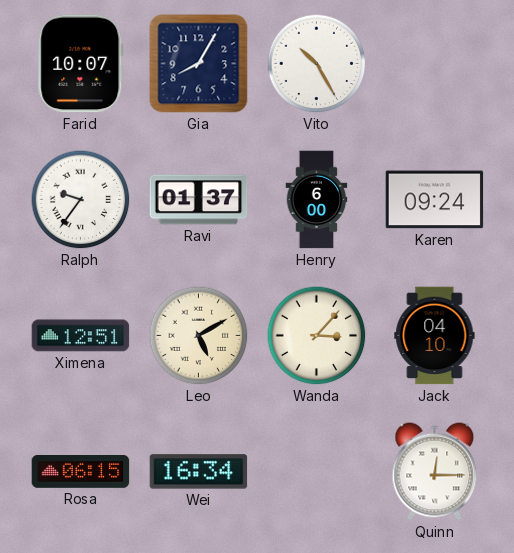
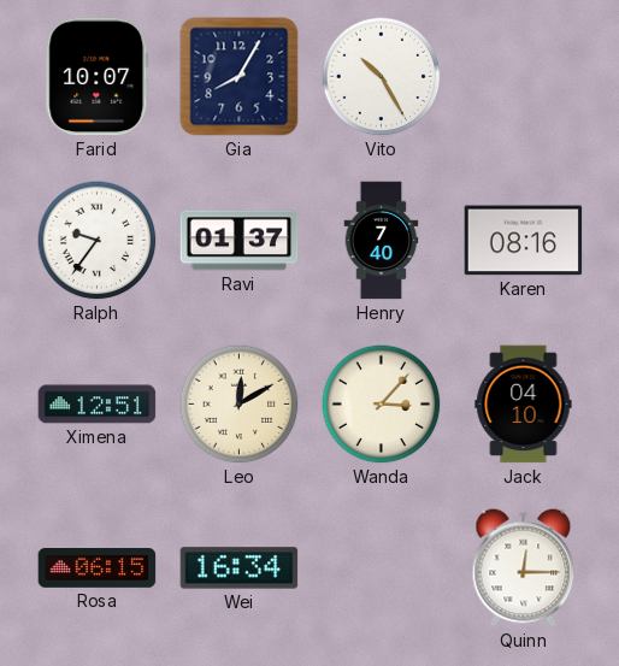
Henry: 6:00 -> 7:40 (382, 241)
Karen: 09:24 -> 08:16 (524, 241)
Leo: 5:10 -> 12:10 (240, 405)
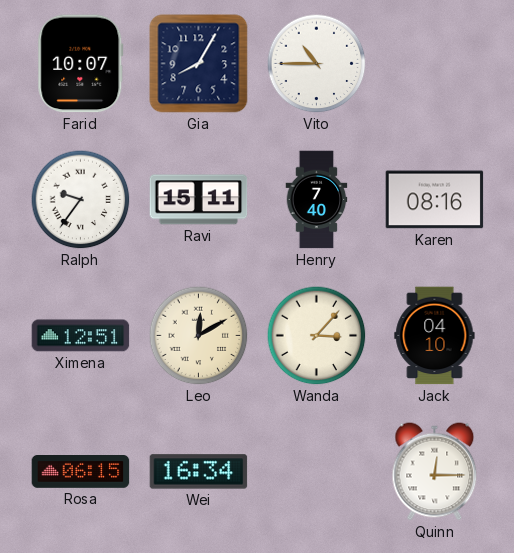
Vito: 10:25 -> 10:45 (317, 64)
Ravi: 01:37 -> 15:11 (199, 200)
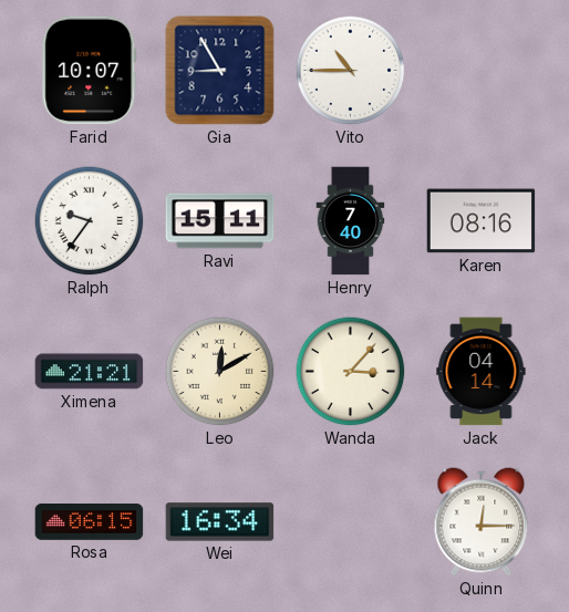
Gia: 8:05 -> 8:55 (220, 71)
Ximena: 12:51 -> 21:21 (90, 372)
Jack: 04:10 -> 04:14 (482, 372)
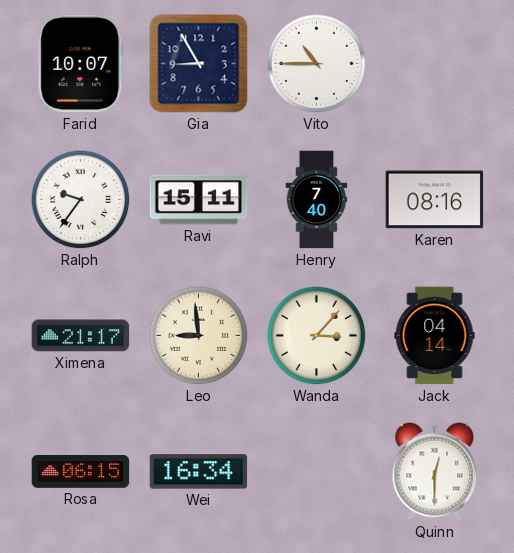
Ximena: 21:21 -> 21:17 (81, 336)
Leo: 12:10 -> 8:59 (199, 336)
Quinn: 12:15 -> 12:30 (435, 472)
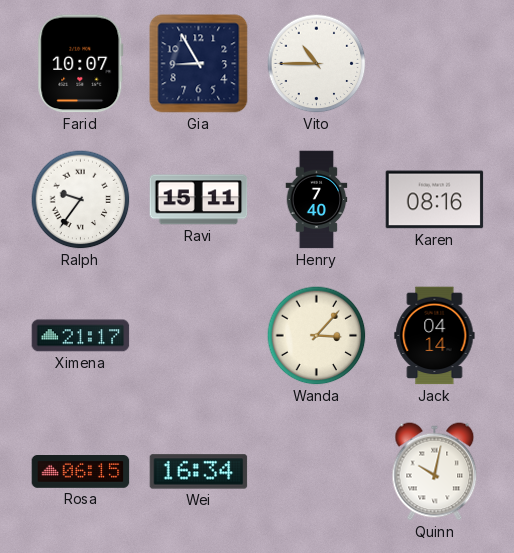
Leo: 8:59 -> none (199, 336)
Quinn: 12:30 -> 10:02 (435, 472)
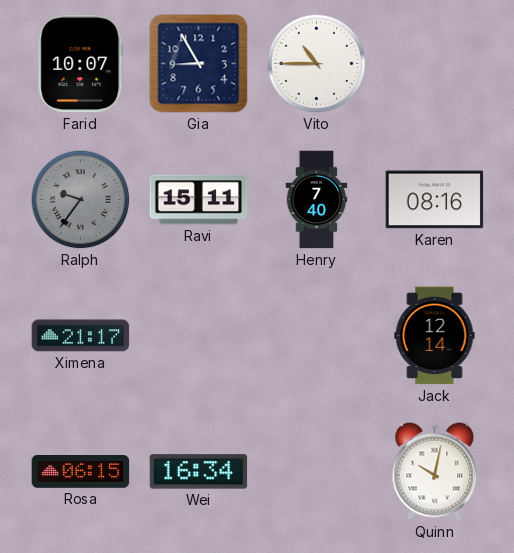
Ralph dial: white -> grey (81, 200)
Wanda: 3:07 -> none (317, 336)
Jack: 04:14 -> 12:14 (435, 336)
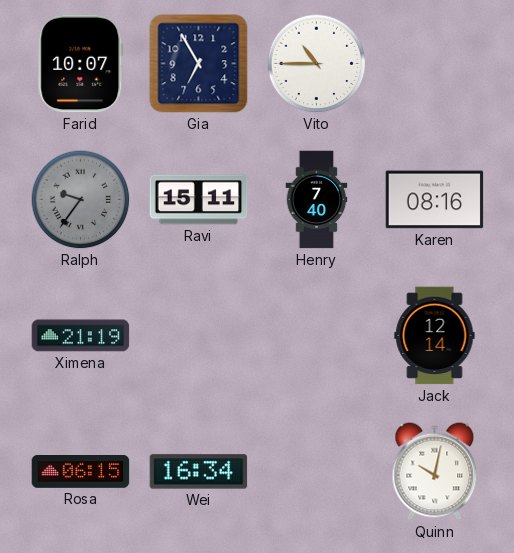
Gia: 8:55 -> 6:55 (199, 64)
Ximena: 21:17 -> 21:19 (81, 336)
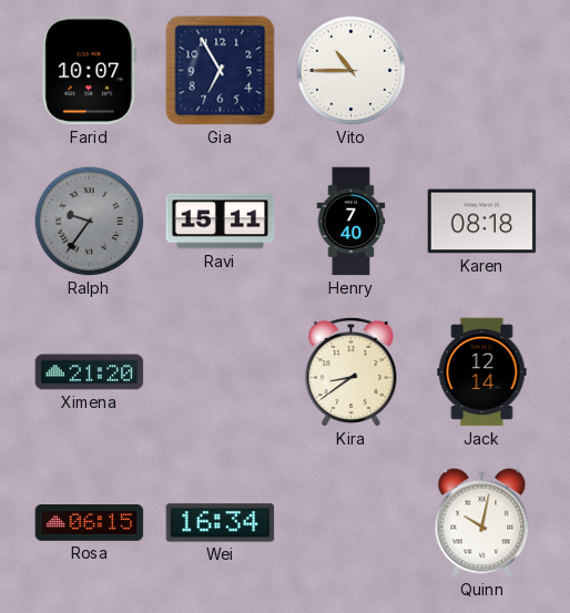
Karen: 08:16 -> 08:18 (482, 222)
Ximena: 21:19 -> 21:20 (90, 372)
Kira: none -> 8:39 (352, 371)
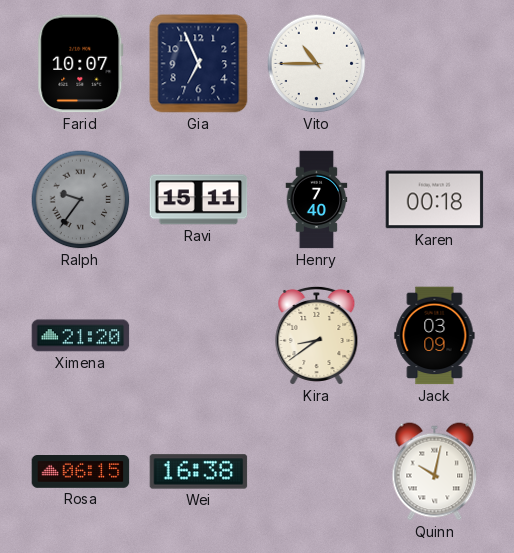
Gia: 6:55 -> 6:56 (199, 64)
Karen: 08:18 -> 00:18 (435, 200)
Jack: 12:14 -> 03:09 (435, 336)
Wei: 16:34 -> 16:38 (199, 472)
